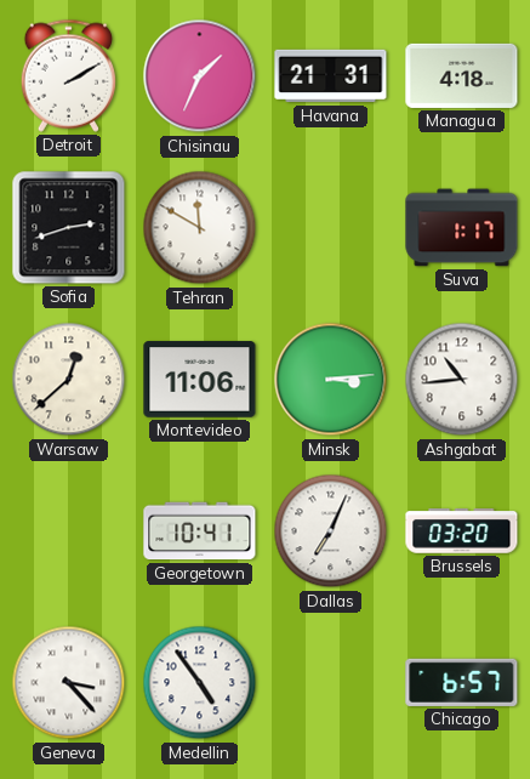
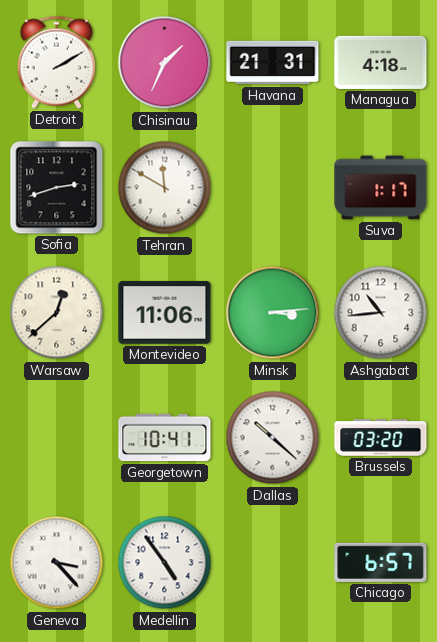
Dallas: 7:04 -> 10:22 (273, 438)
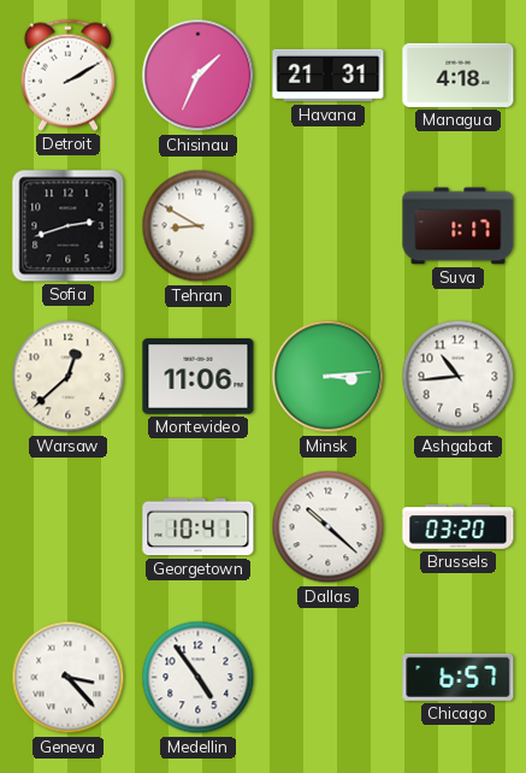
Tehran: 11:50 -> 8:50 (199, 226)
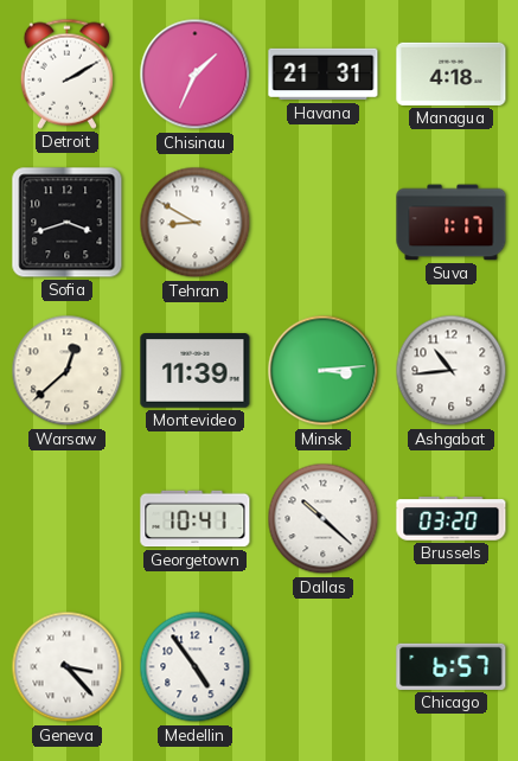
Sofia: 2:42 -> 3:42 (68, 223)
Montevideo: 11:06 -> 11:39 (196, 371)
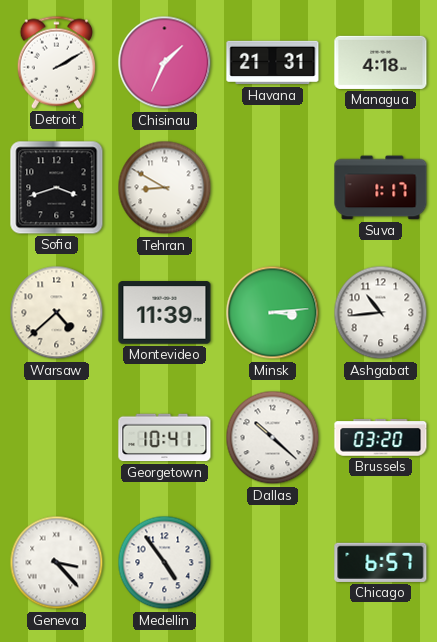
Warsaw: 12:38 -> 4:38 (57, 313)
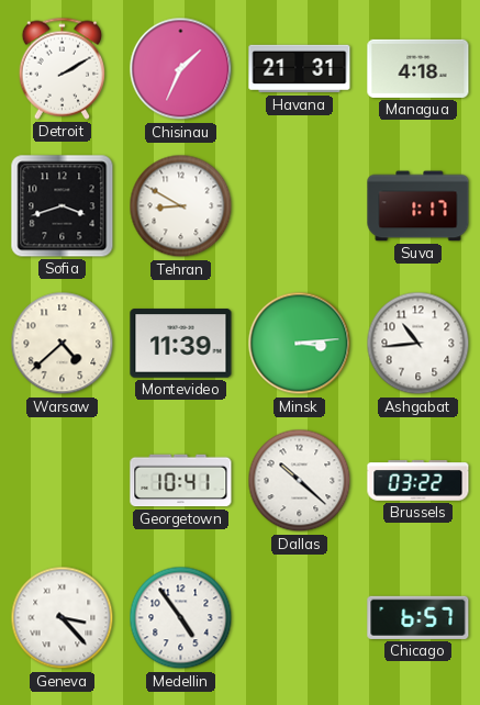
Brussels: 03:20 -> 03:22 (418, 481)
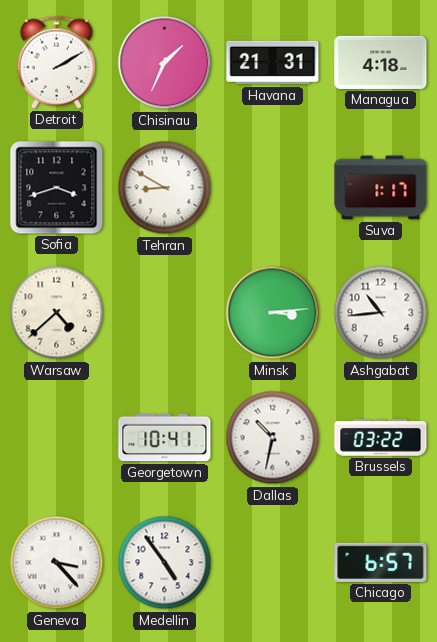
Montevideo: 11:39 -> none (181, 344)
Dallas: 10:22 -> 10:32 (273, 438)
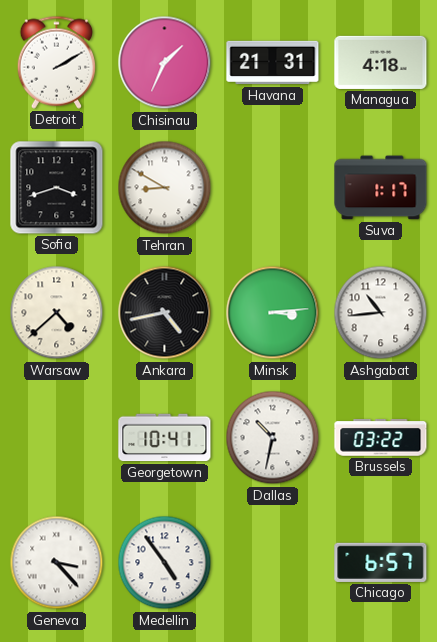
Ankara: none -> 4:43 (165, 313)
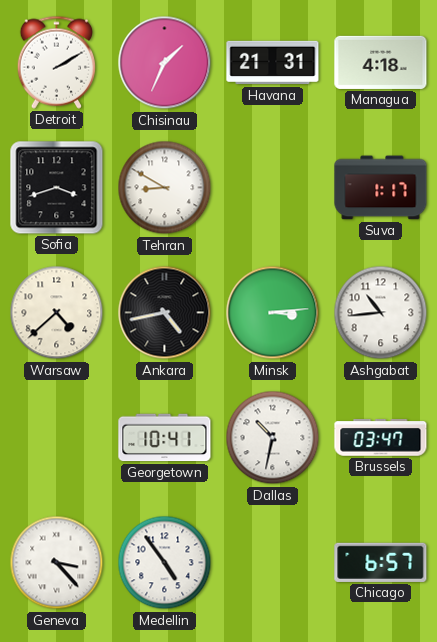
Brussels: 03:22 -> 03:47 (381, 438)
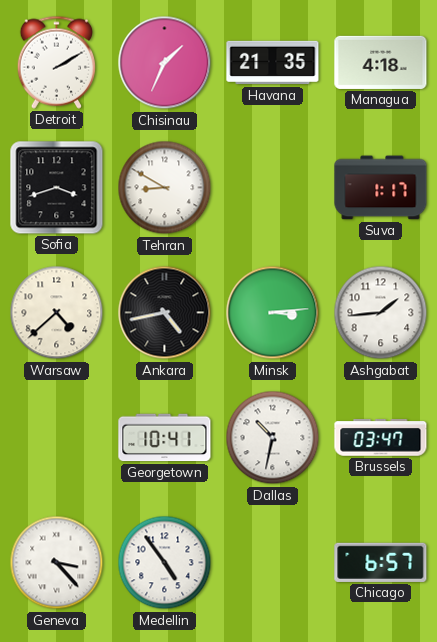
Havana: 21:31 -> 21:35 (273, 63)
Ashgabat: 10:44 -> 1:44 (381, 313)
